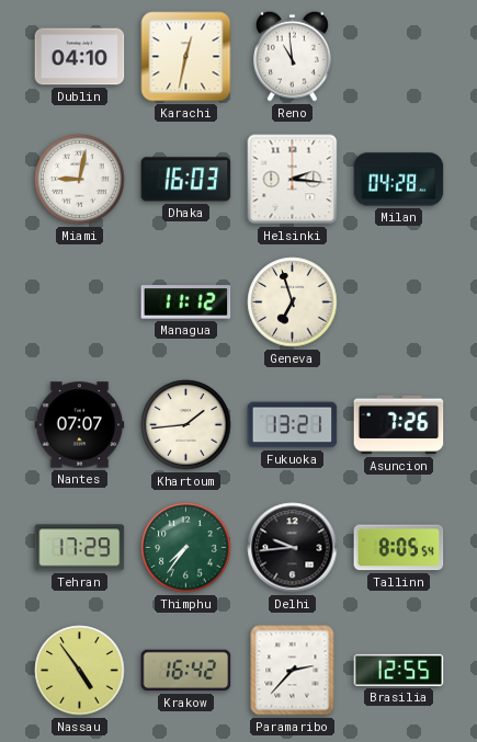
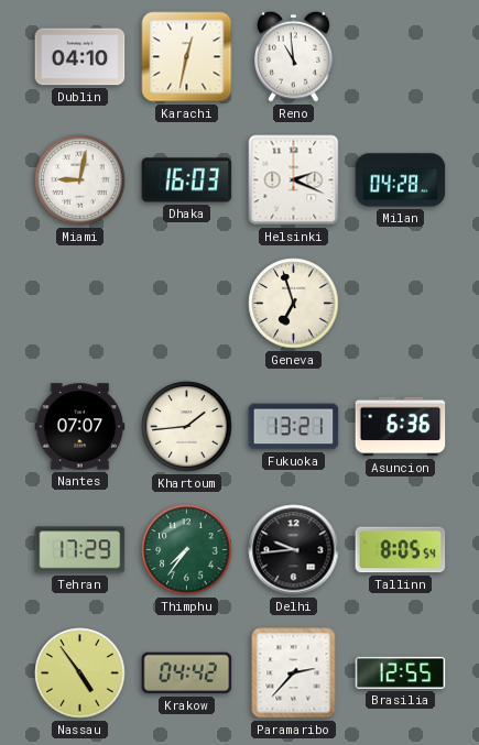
Helsinki: 2:16 -> 2:19 (294, 180)
Managua: 11:12 -> none (186, 302)
Asuncion: 7:26 -> 6:36 (401, 427)
Krakow: 16:42 -> 04:42 (187, 673)
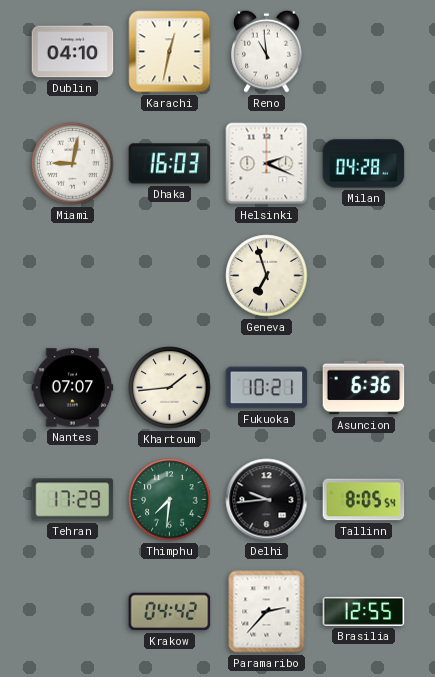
Fukuoka: 13:21 -> 10:21 (267, 388)
Thimphu: 7:36 -> 7:31 (170, 500)
Nassau: 4:54 -> none (80, 673)
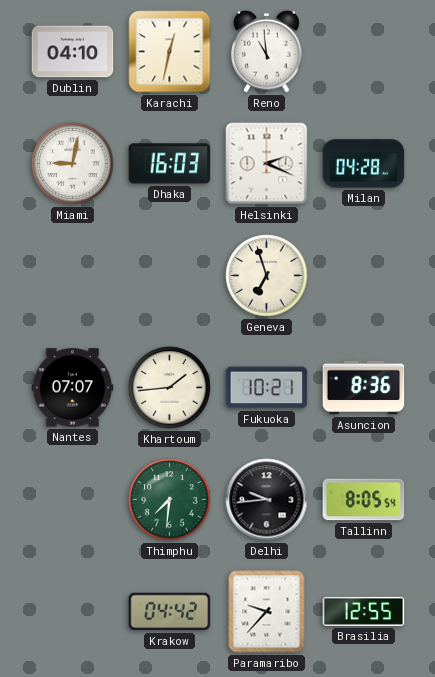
Asuncion: 6:36 -> 8:36 (364, 388)
Tehran: 17:29 -> none (73, 500)
Paramaribo: 2:37 -> 9:37 (267, 612)
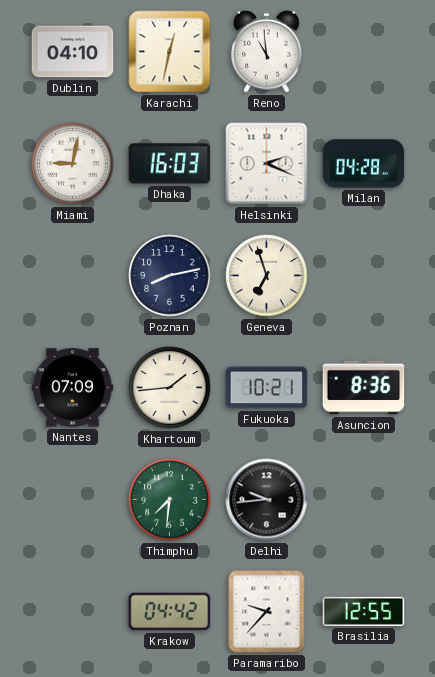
Poznan: none -> 8:13 (170, 276)
Nantes: 07:07 -> 07:09 (73, 388)
Tallinn: 8:05 -> none (364, 500)
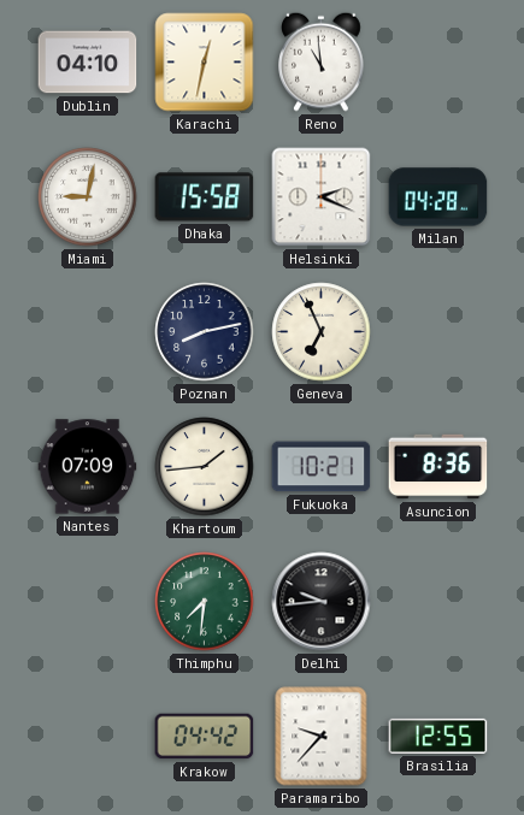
Dhaka: 16:03 -> 15:58 (205, 197)
Geneva: 6:57 -> 6:56 (322, 332)
